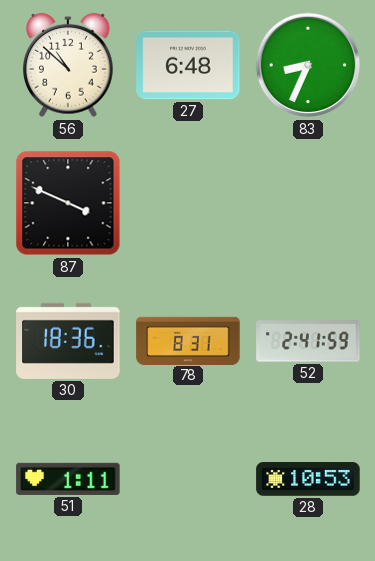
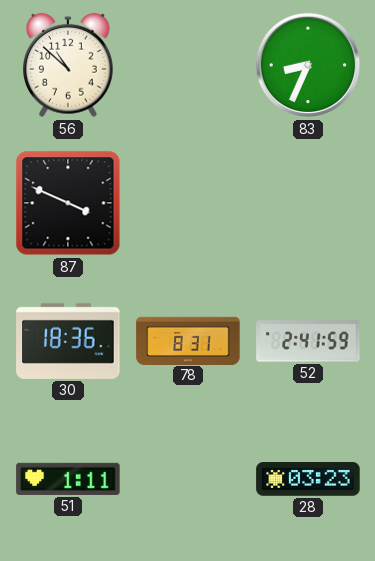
27: 6:48 -> none (188, 65)
28: 10:53 -> 03:23 (308, 479)
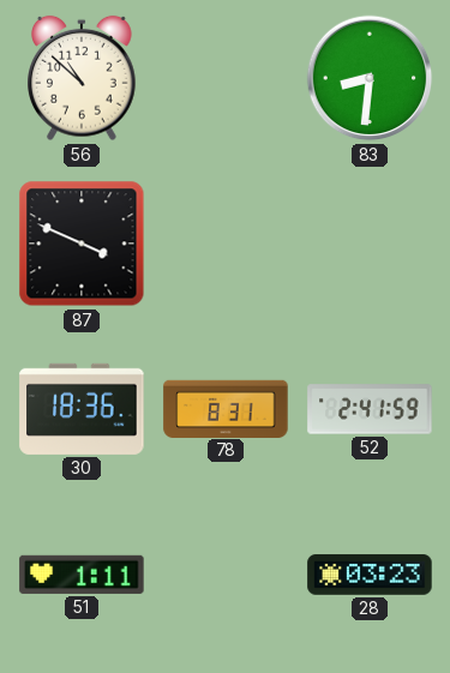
83: 8:34 -> 8:31 (370, 78)
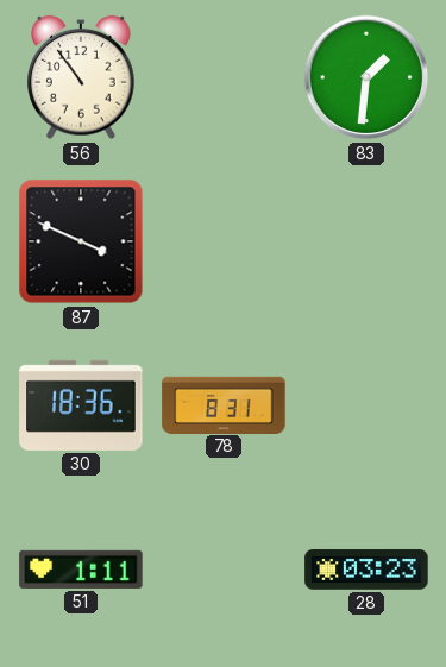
56: 10:52 -> 10:54 (82, 77)
83: 8:31 -> 1:31 (366, 77)
52: 2:41 -> none (370, 409)
